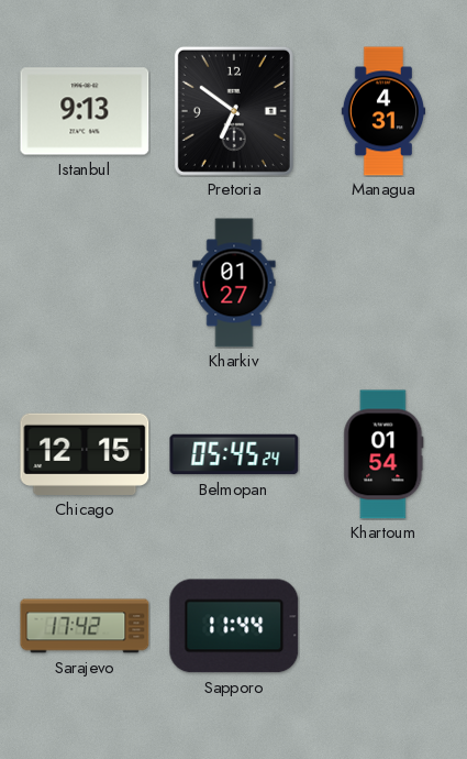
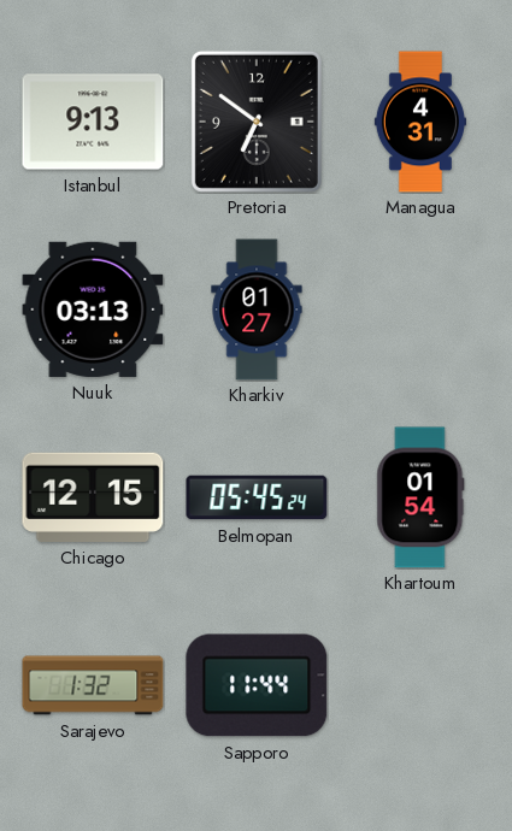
Nuuk: none -> 03:13 (93, 310)
Sarajevo: 17:42 -> 1:32 (93, 685)
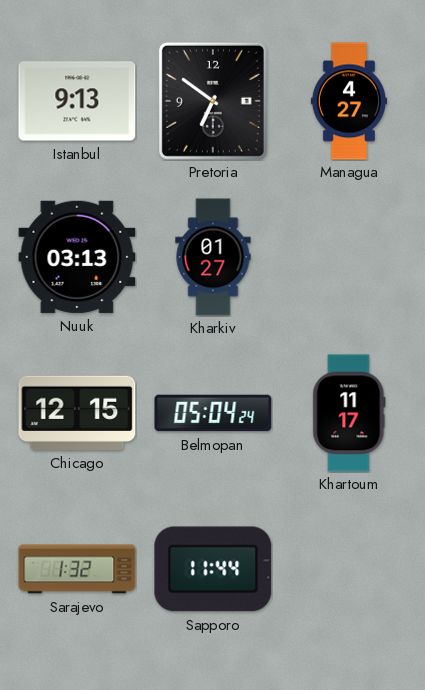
Managua: 4:31 -> 4:27 (348, 101)
Belmopan: 05:45 -> 05:04 (213, 413)
Khartoum: 01:54 -> 11:17 (349, 413)
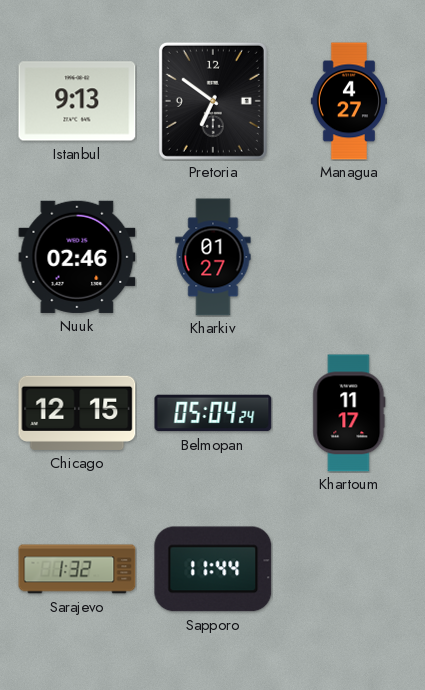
Nuuk: 03:13 -> 02:46 (77, 257)
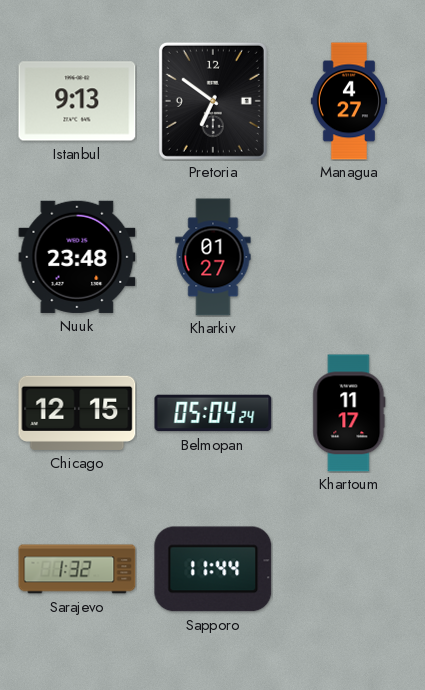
Nuuk: 02:46 -> 23:48 (77, 257)
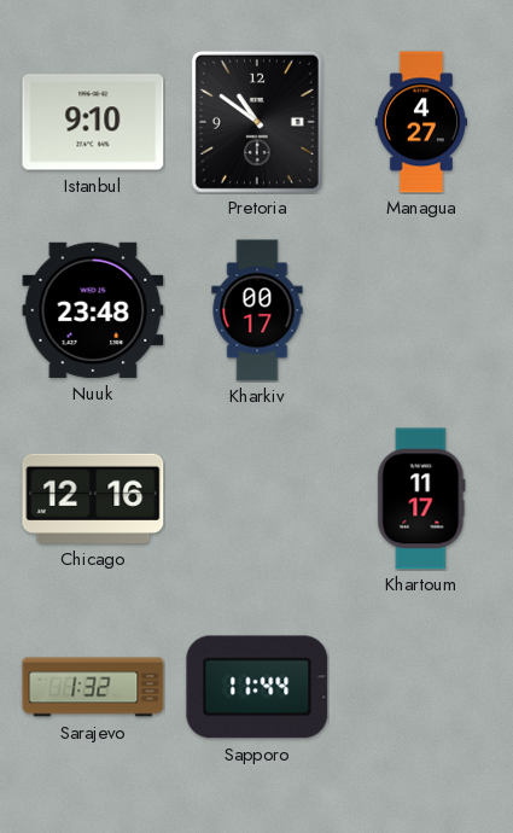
Istanbul: 9:13 -> 9:10 (93, 122)
Pretoria: 6:51 -> 10:51 (257, 122)
Kharkiv: 01:27 -> 00:17 (257, 310)
Chicago: 12:15 -> 12:16 (93, 499)
Belmopan: 05:04 -> none (213, 413)
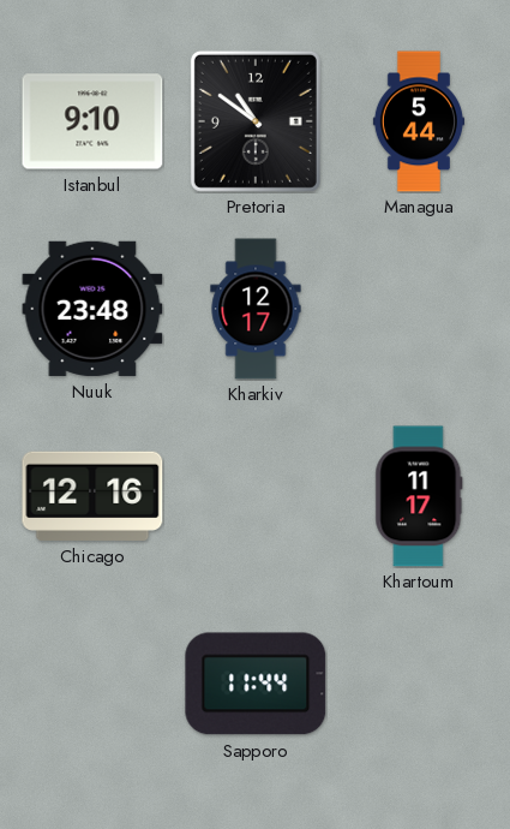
Managua: 4:27 -> 5:44 (418, 121)
Kharkiv: 00:17 -> 12:17 (256, 309)
Sarajevo: 1:32 -> none (93, 687)
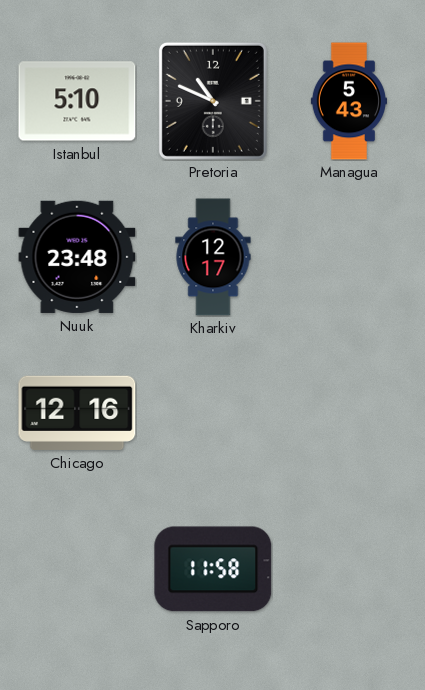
Istanbul: 9:10 -> 5:10 (77, 101)
Pretoria: 10:51 -> 10:49 (213, 101)
Managua: 5:44 -> 5:43 (348, 101)
Khartoum: 11:17 -> none (419, 496)
Sapporo: 11:44 -> 11:58 (213, 569)
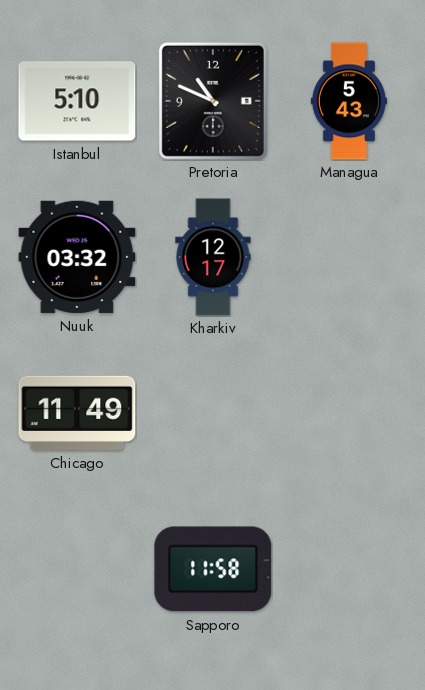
Nuuk: 23:48 -> 03:32 (77, 257)
Chicago: 12:16 -> 11:49 (77, 413)
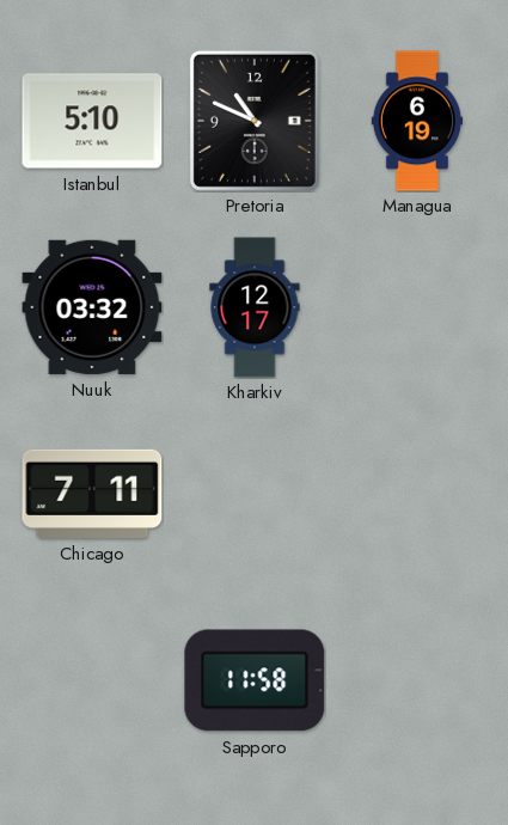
Managua: 5:43 -> 6:19 (416, 121)
Chicago: 11:49 -> 7:11 (92, 494)
